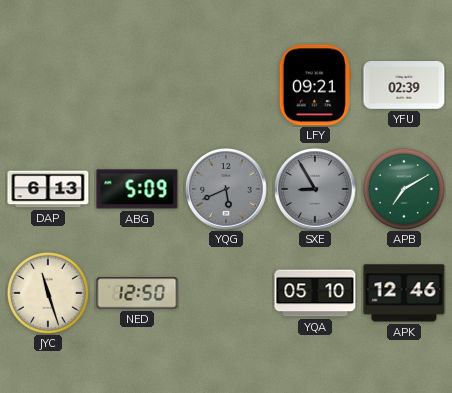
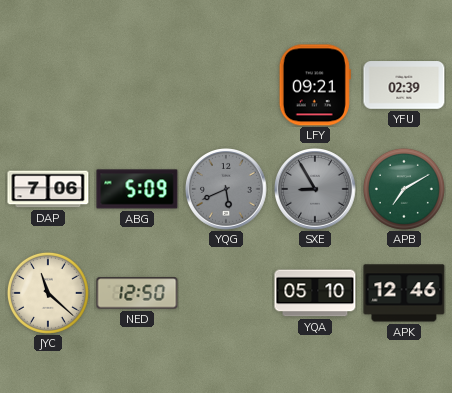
DAP: 6:13 -> 7:06 (48, 189)
JYC: 11:27 -> 11:22 (48, 293)
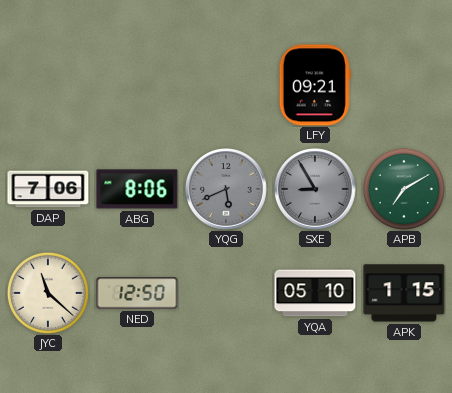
YFU: 02:39 -> none (404, 85)
ABG: 5:09 -> 8:06 (137, 189)
APK: 12:46 -> 1:15 (404, 293)
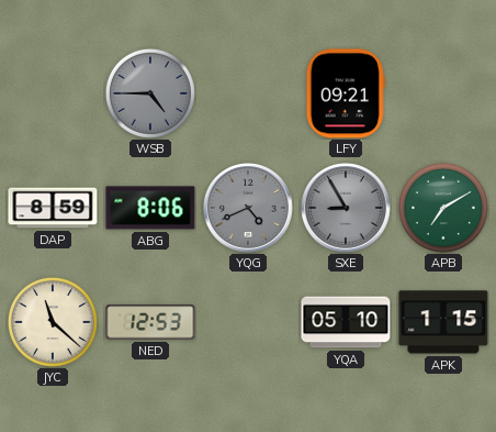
WSB: none -> 4:45 (150, 93)
DAP: 7:06 -> 8:59 (53, 208)
YQG: 5:41 -> 4:41 (248, 208)
NED: 12:50 -> 12:53 (150, 322)
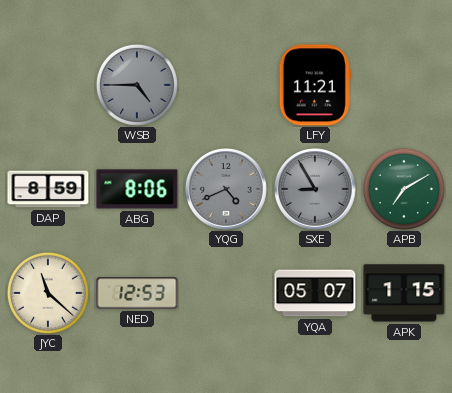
LFY: 09:21 -> 11:21 (315, 85)
YQA: 05:10 -> 05:07 (315, 293)
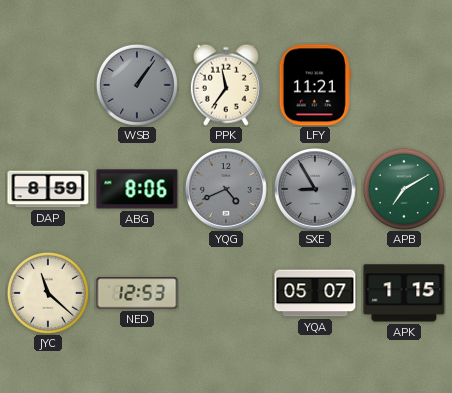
WSB: 4:45 -> 1:06 (137, 85)
PPK: none -> 11:36 (226, 85)
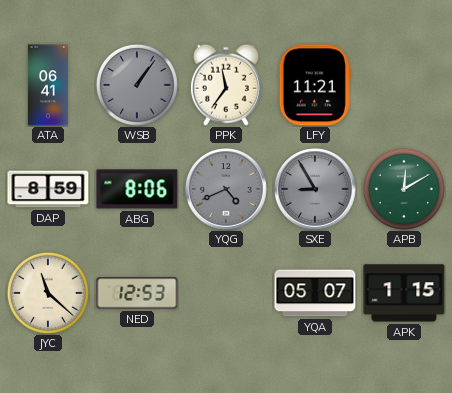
ATA: none -> 06:41 (48, 85)
APB: 7:10 -> 12:10 (404, 189)
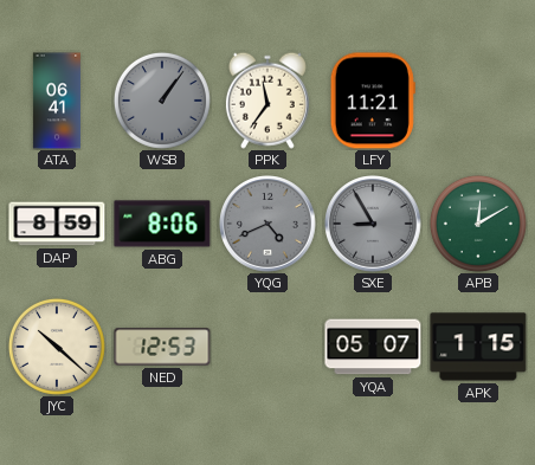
JYC: 11:22 -> 10:22 (57, 347)
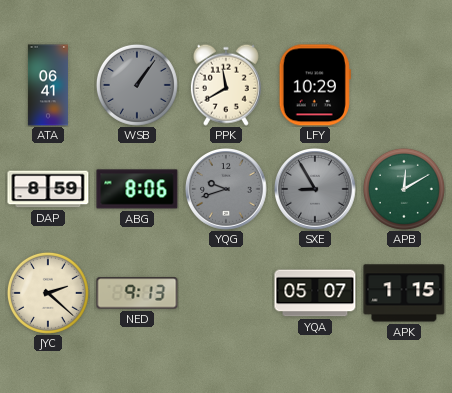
PPK: 11:36 -> 11:40 (226, 85)
LFY: 11:21 -> 10:29 (315, 85)
YQG: 4:41 -> 9:42 (226, 189)
JYC: 10:22 -> 2:22 (48, 293)
NED: 12:53 -> 9:13 (137, 293)
